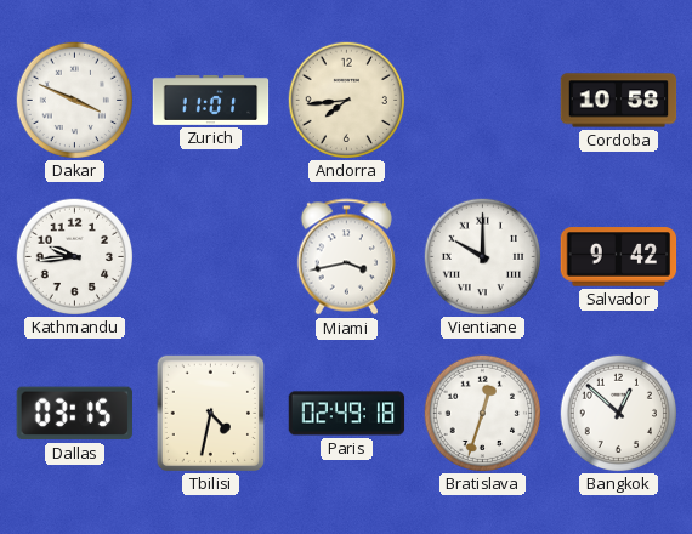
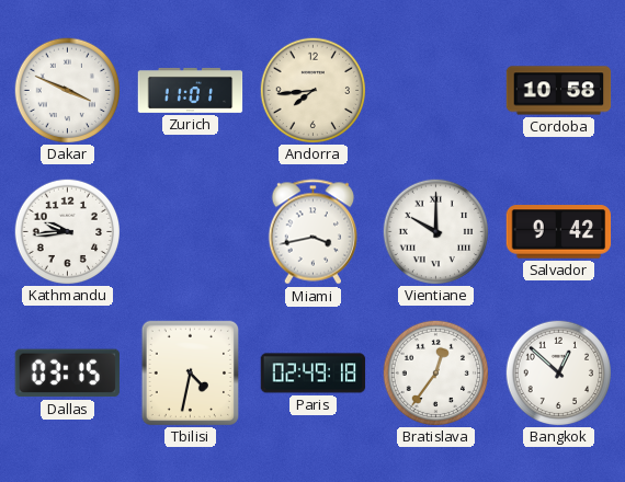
Bratislava: 12:33 -> 12:36 (435, 372)
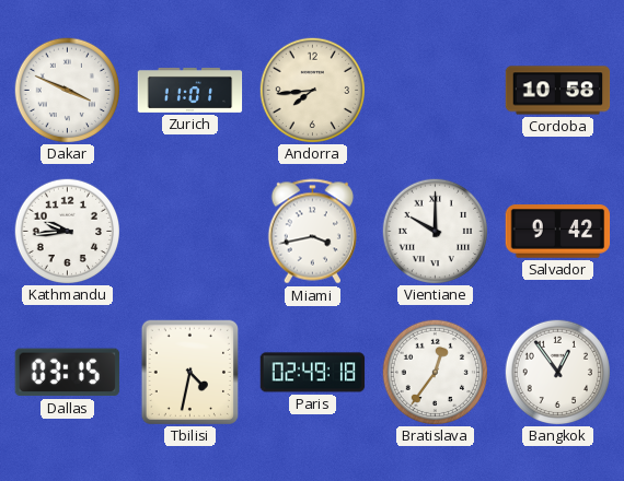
Bangkok: 12:52 -> 12:54 (557, 372)
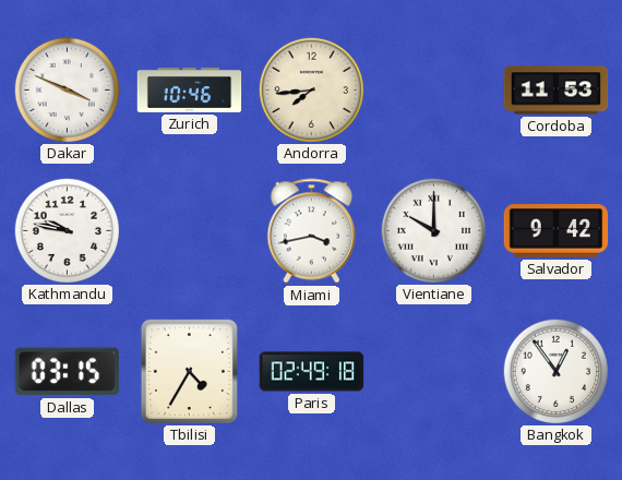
Zurich: 11:01 -> 10:46 (190, 89)
Cordoba: 10:58 -> 11:53 (557, 91)
Kathmandu: 9:44 -> 9:47 (67, 230)
Tbilisi: 4:32 -> 4:35 (189, 371)
Bratislava: 12:36 -> none (435, 372)
